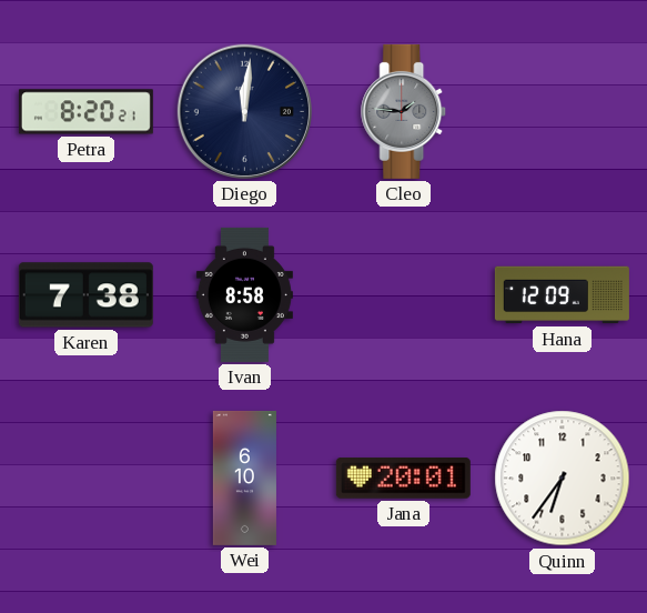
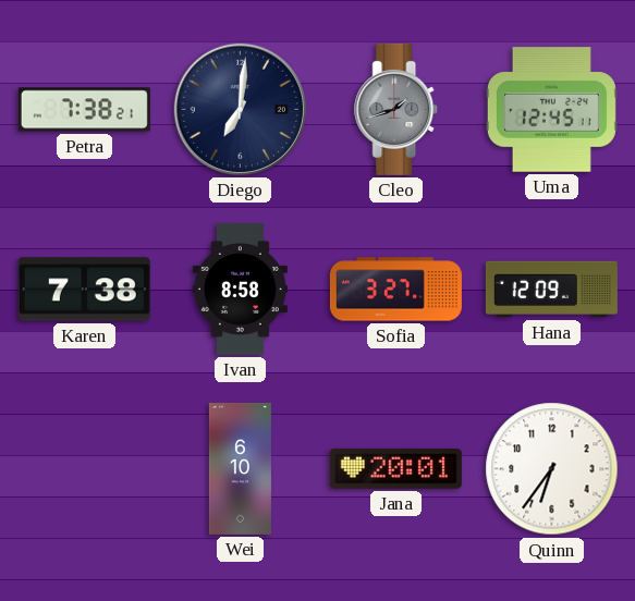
Petra: 8:20 -> 7:38 (84, 110)
Diego: 12:01 -> 7:01 (240, 109)
Cleo: 1:46 -> 1:42 (396, 109)
Uma: none -> 12:45 (551, 110)
Sofia: none -> 3:27 (395, 290)
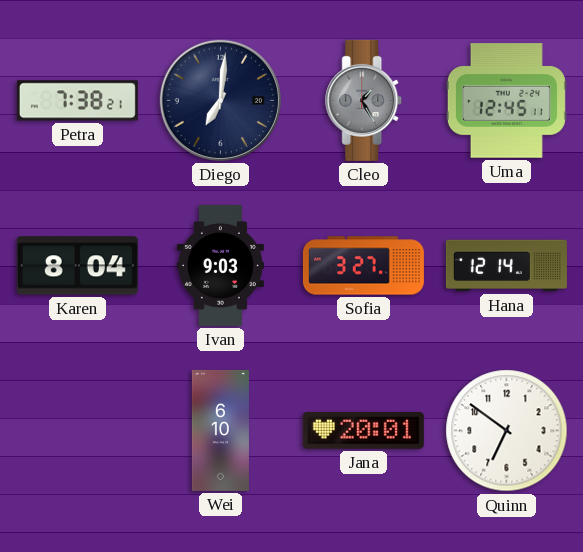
Cleo: 1:42 -> 1:25 (364, 100)
Karen: 7:38 -> 8:04 (77, 266)
Ivan: 8:58 -> 9:03 (220, 265)
Hana: 12:09 -> 12:14 (506, 266)
Quinn: 6:36 -> 6:51 (507, 431)
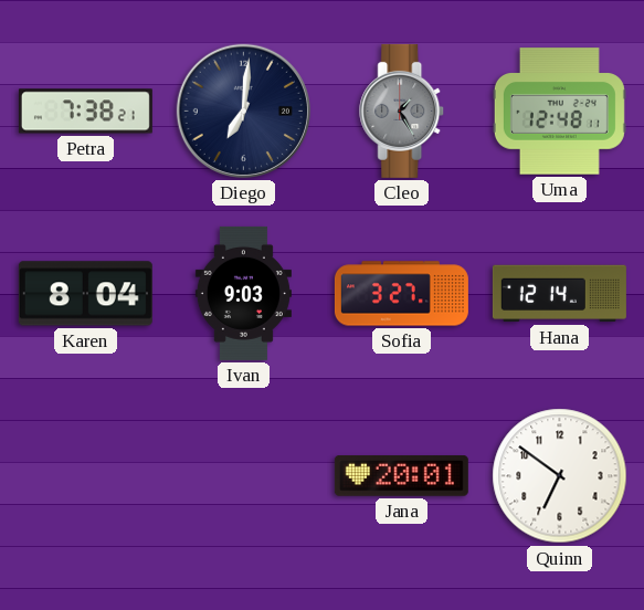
Uma: 12:45 -> 12:48 (559, 112)
Wei: 6:10 -> none (220, 430)
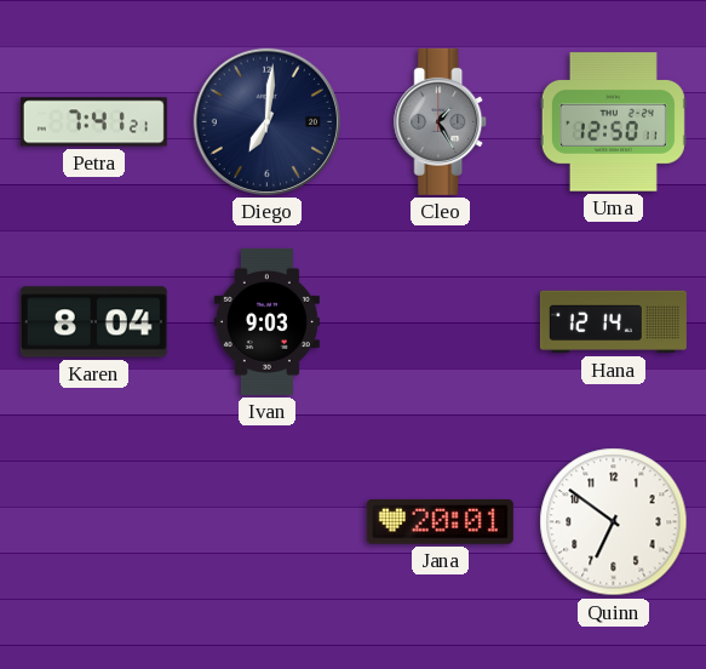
Petra: 7:38 -> 7:41 (93, 122)
Uma: 12:48 -> 12:50 (613, 122)
Sofia: 3:27 -> none (401, 294)
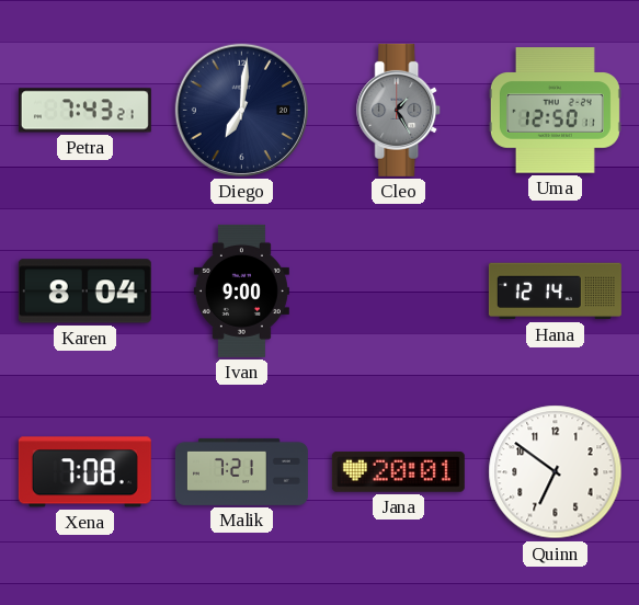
Petra: 7:41 -> 7:43 (84, 111)
Ivan: 9:03 -> 9:00 (241, 290)
Xena: none -> 7:08 (84, 472)
Malik: none -> 7:21 (241, 471)
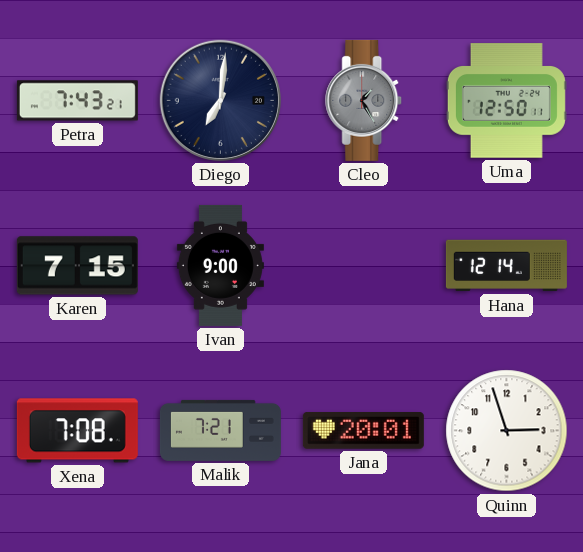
Karen: 8:04 -> 7:15 (77, 266)
Quinn: 6:51 -> 2:57 (507, 431)
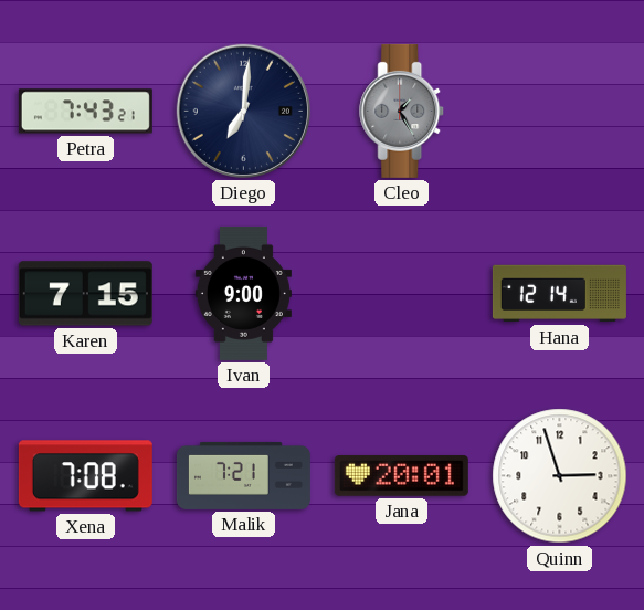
Uma: 12:50 -> none (506, 101)
